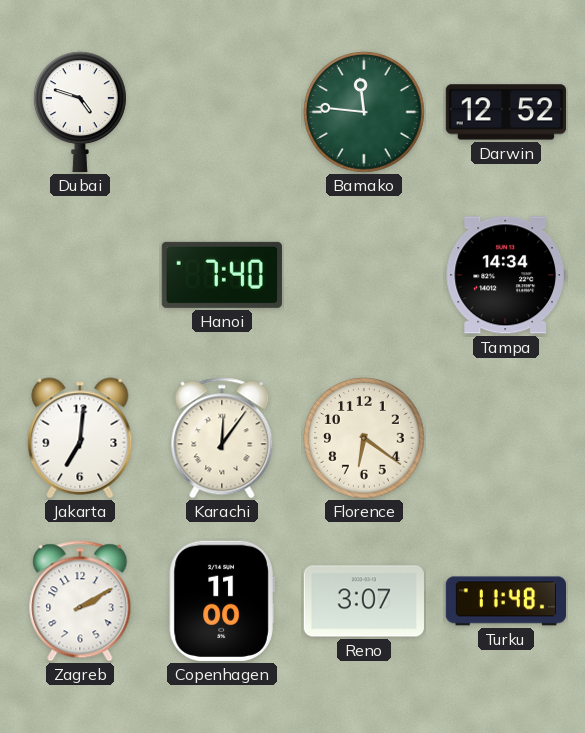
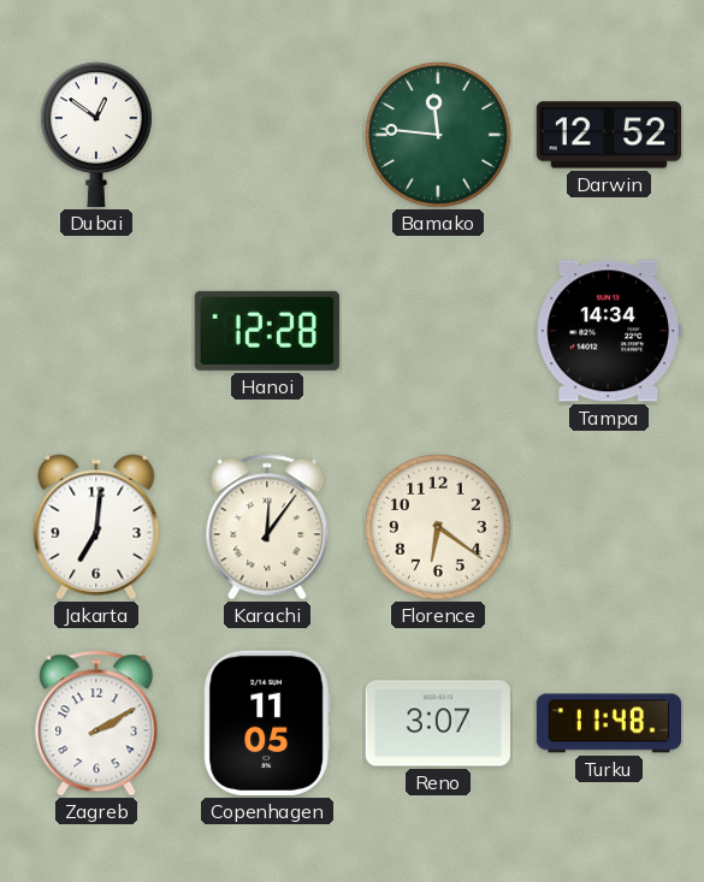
Dubai: 4:48 -> 12:51 (97, 135)
Hanoi: 7:40 -> 12:28 (267, 331)
Copenhagen: 11:00 -> 11:05 (267, 723)
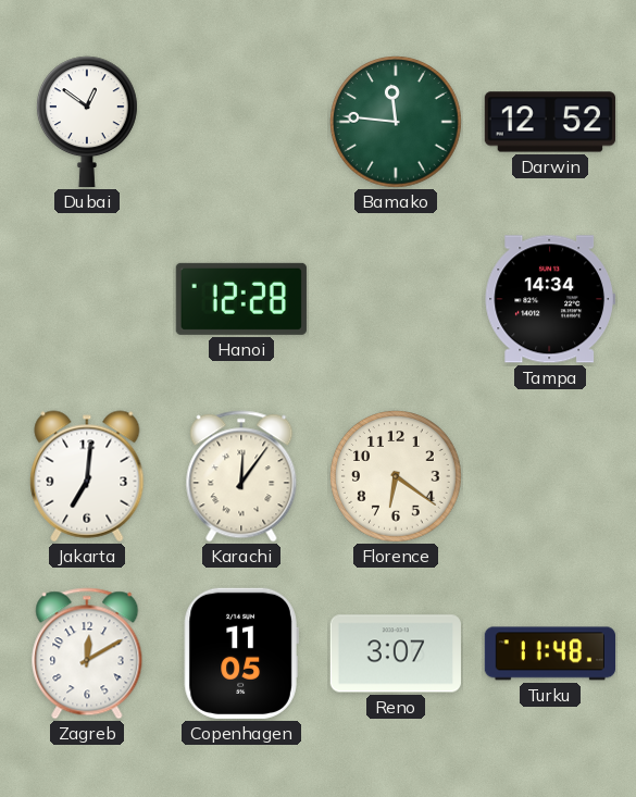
Zagreb: 2:10 -> 12:10 (87, 653)
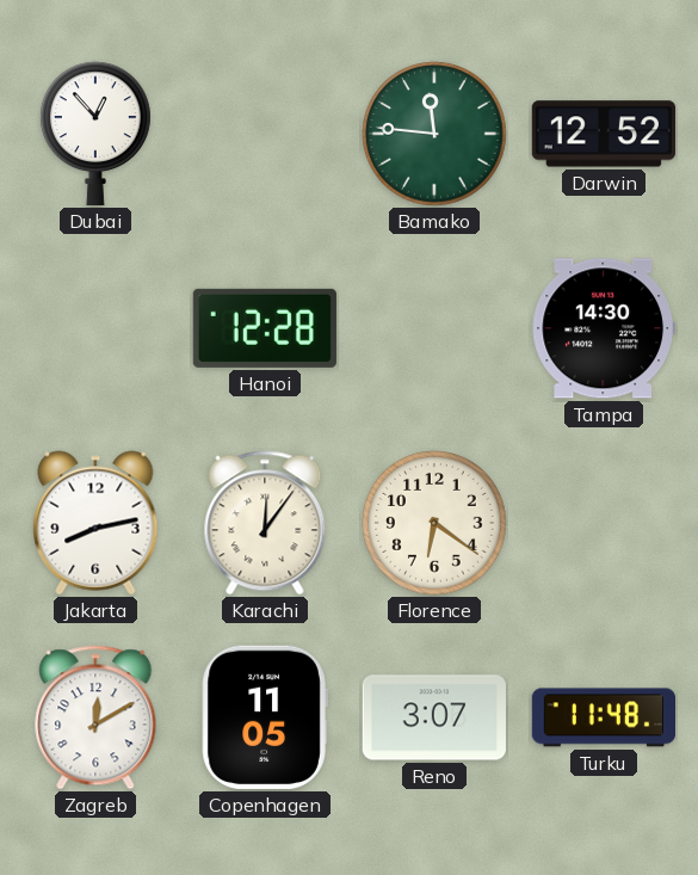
Dubai: 12:51 -> 12:53 (97, 134)
Tampa: 14:34 -> 14:30 (604, 328)
Jakarta: 7:01 -> 8:13 (95, 523)
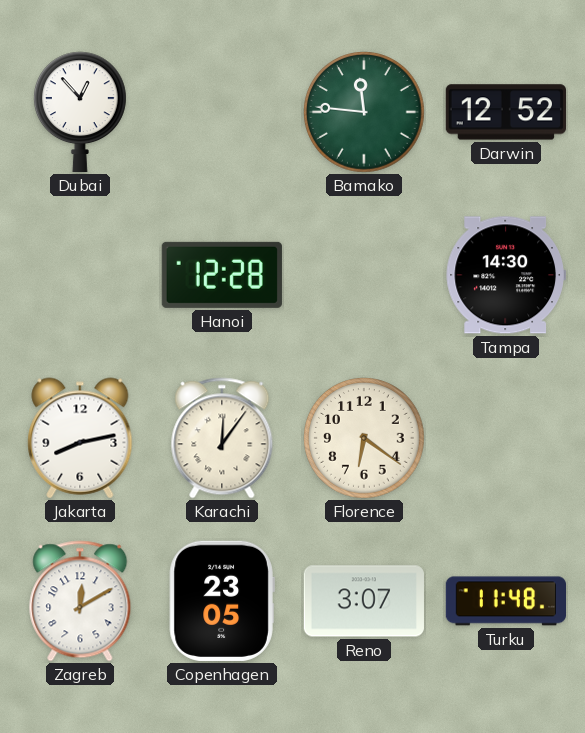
Copenhagen: 11:05 -> 23:05 (222, 601)
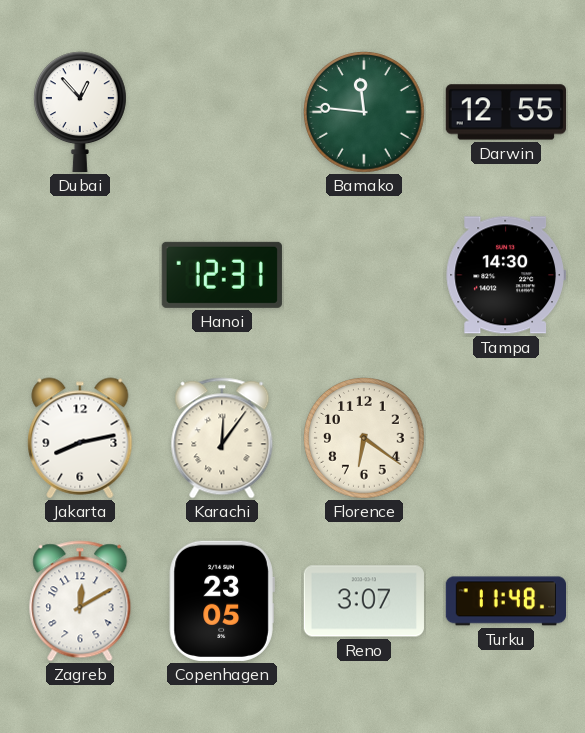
Darwin: 12:52 -> 12:55 (505, 112)
Hanoi: 12:28 -> 12:31 (222, 275)
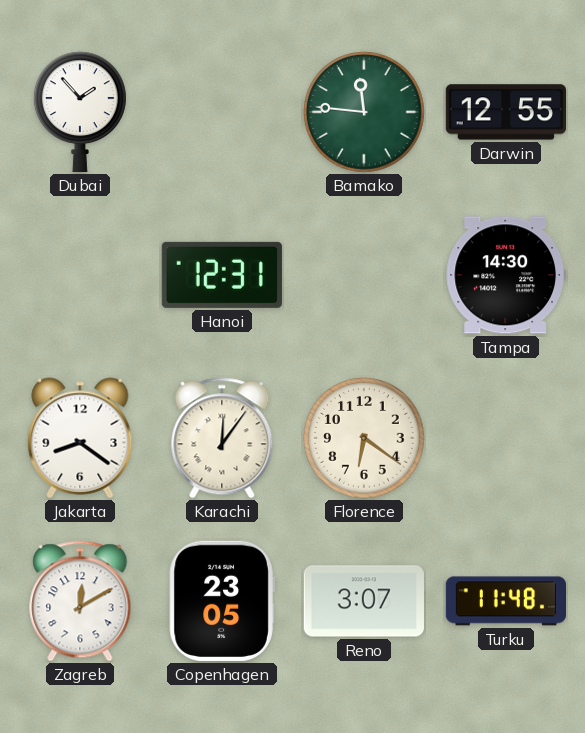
Dubai: 12:53 -> 1:53 (81, 112)
Jakarta: 8:13 -> 8:21 (80, 438)
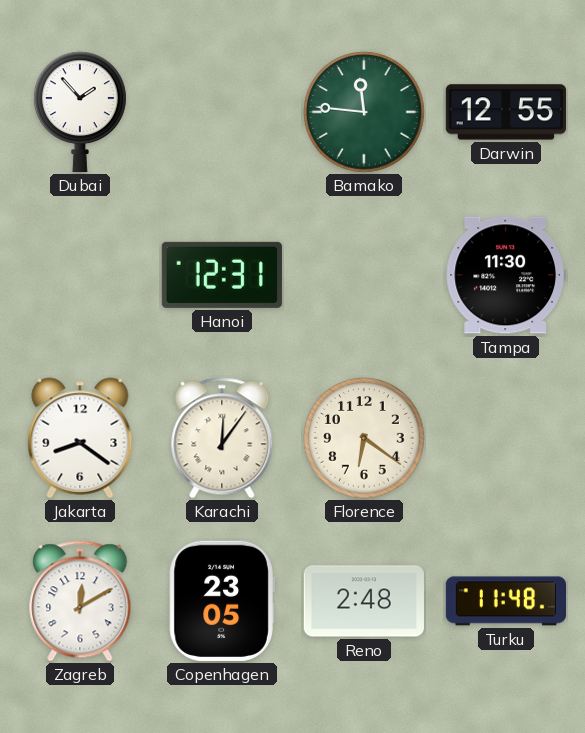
Tampa: 14:30 -> 11:30 (506, 275)
Reno: 3:07 -> 2:48 (364, 601)
